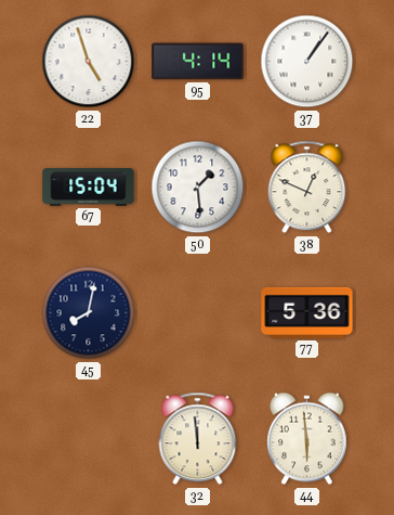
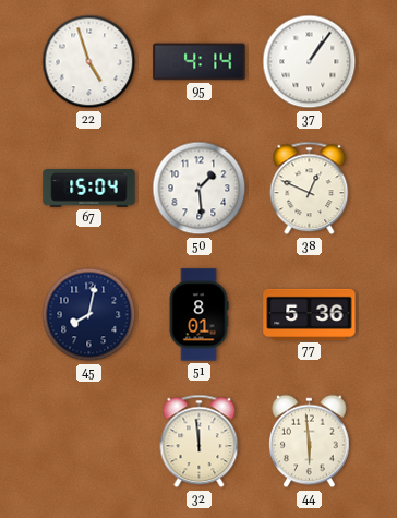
51: none -> 8:01 (198, 315)
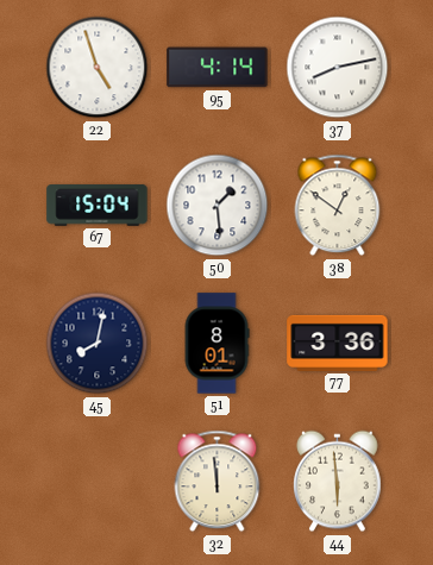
37: 1:06 -> 8:13 (338, 68)
38: 12:49 -> 12:51 (338, 206)
77: 5:36 -> 3:36 (338, 343)
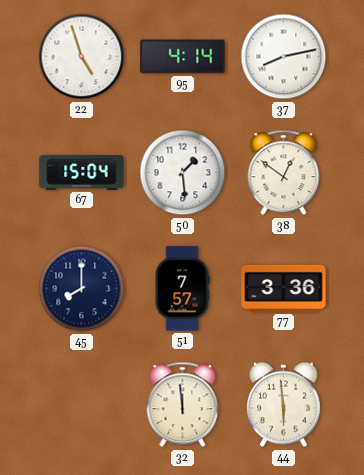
45: 8:02 -> 8:00 (82, 289)
51: 8:01 -> 7:57 (182, 289)
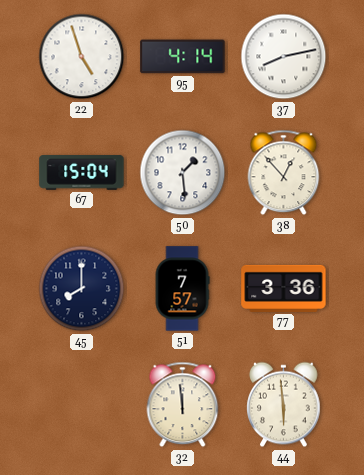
38: 12:51 -> 12:53 (284, 173)
